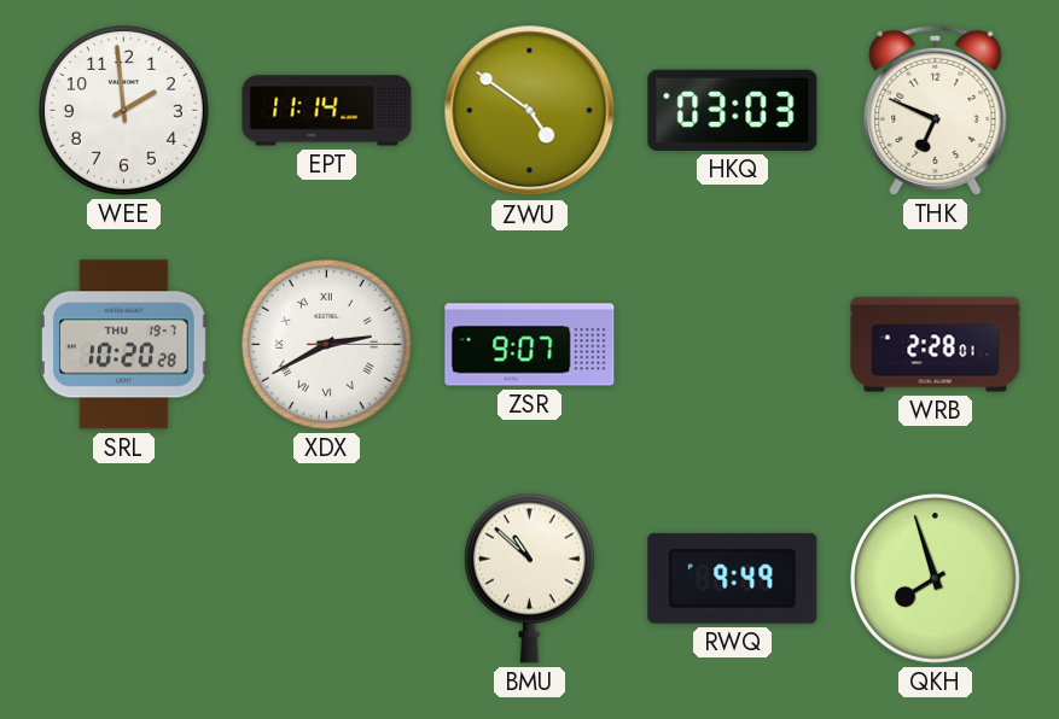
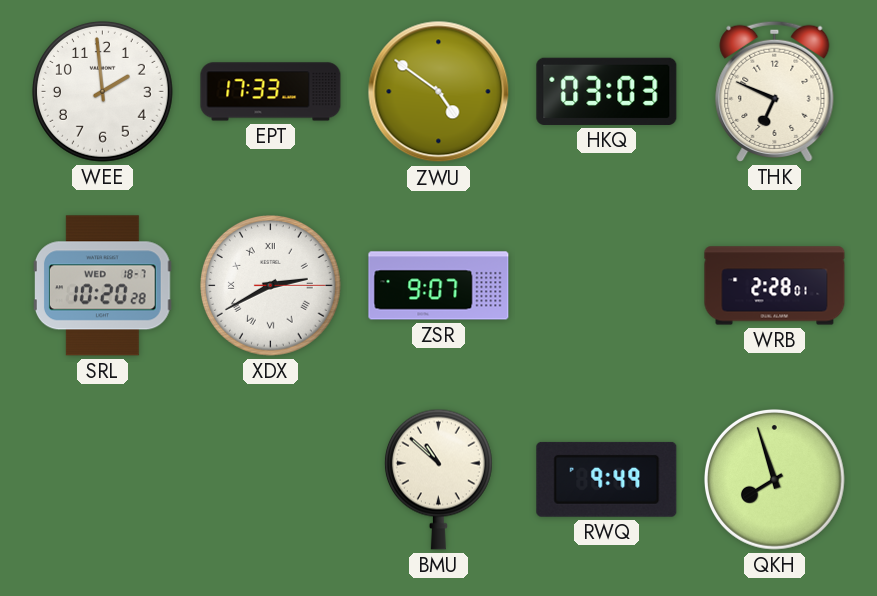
EPT: 11:14 -> 17:33 (271, 92)
SRL date: THU 19-7 -> WED 18-7 (102, 286)
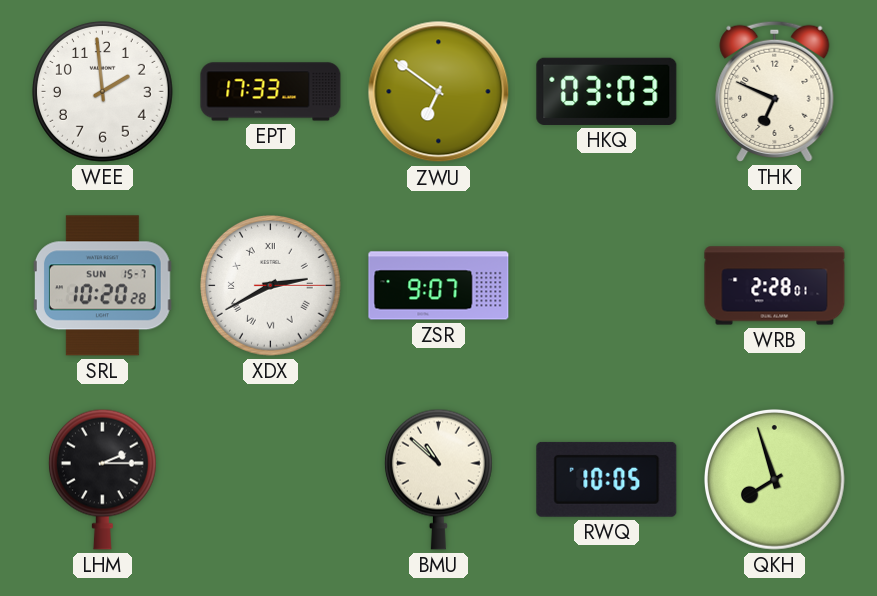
ZWU: 4:51 -> 6:51 (439, 92)
SRL date: WED 18-7 -> SUN 15-7 (102, 286)
LHM: none -> 2:15 (102, 479)
RWQ: 9:49 -> 10:05 (607, 479)
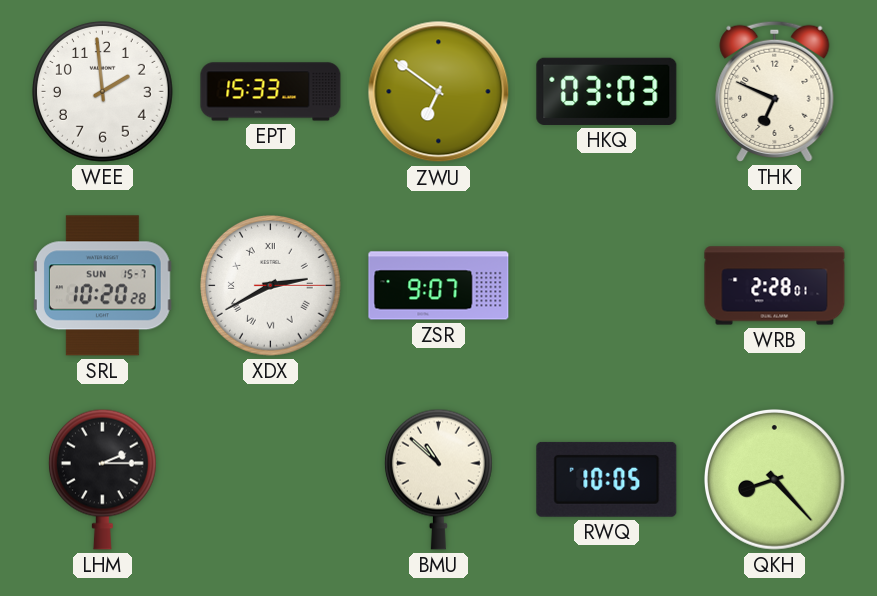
EPT: 17:33 -> 15:33 (271, 92)
QKH: 7:57 -> 8:23 (775, 480)
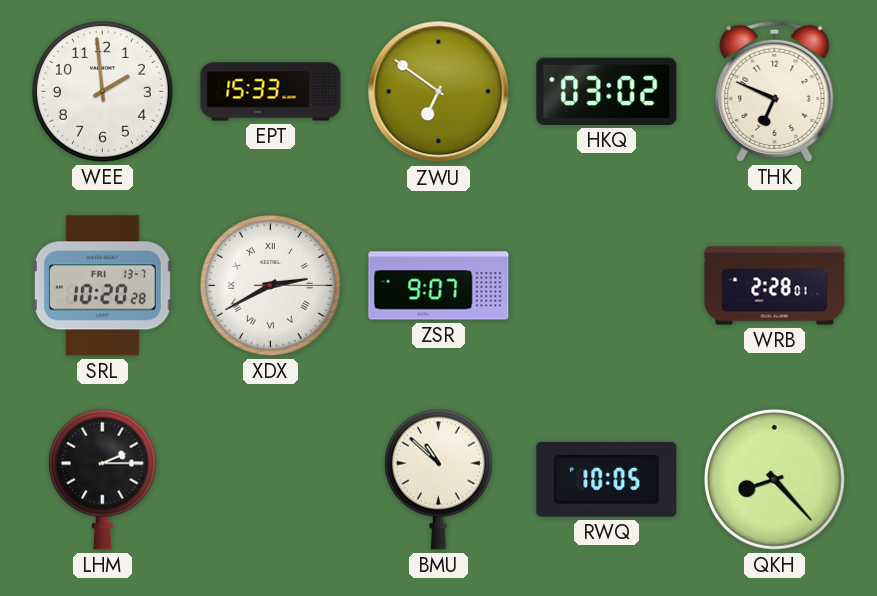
HKQ: 03:03 -> 03:02 (607, 91)
SRL date: SUN 15-7 -> FRI 13-7 (102, 286)
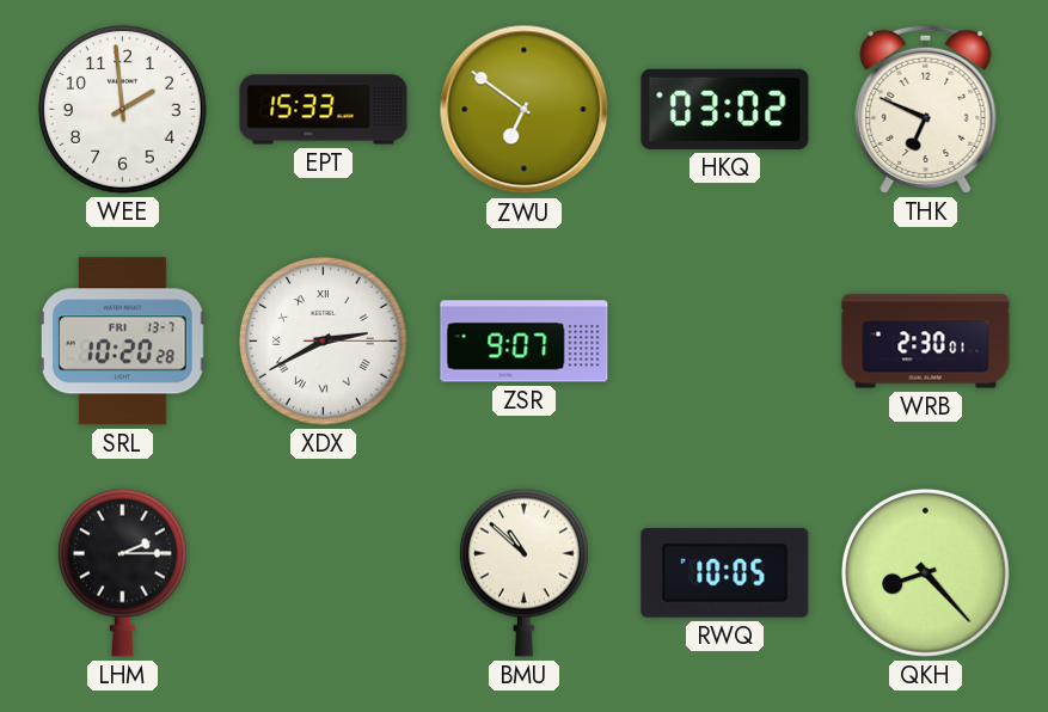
WRB: 2:28 -> 2:30 (926, 342)
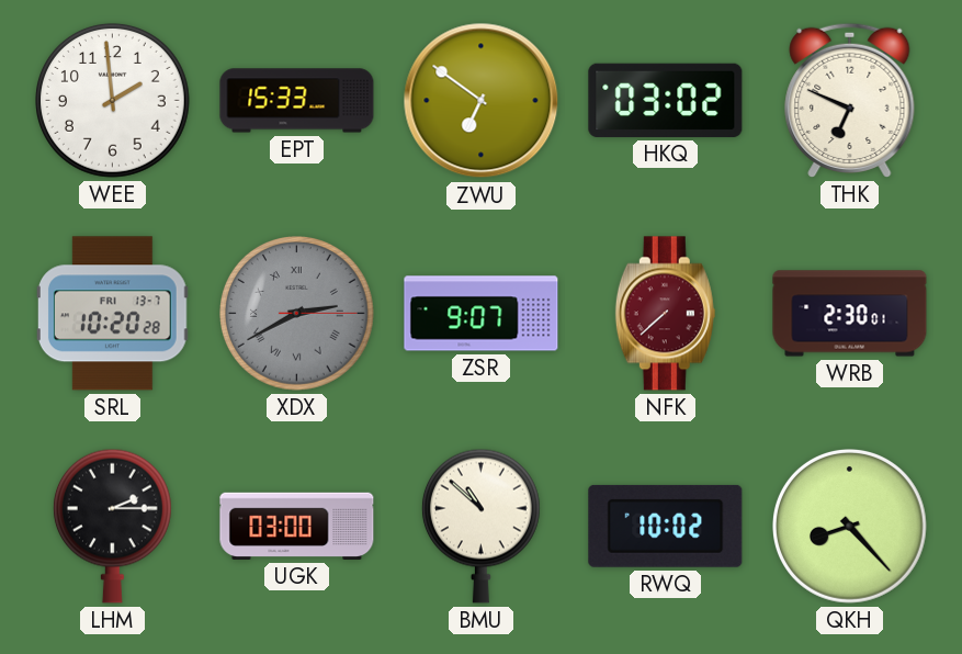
XDX dial: white -> grey (297, 314)
NFK: none -> 7:38 (665, 314)
UGK: none -> 03:00 (297, 526)
RWQ: 10:05 -> 10:02 (666, 526)
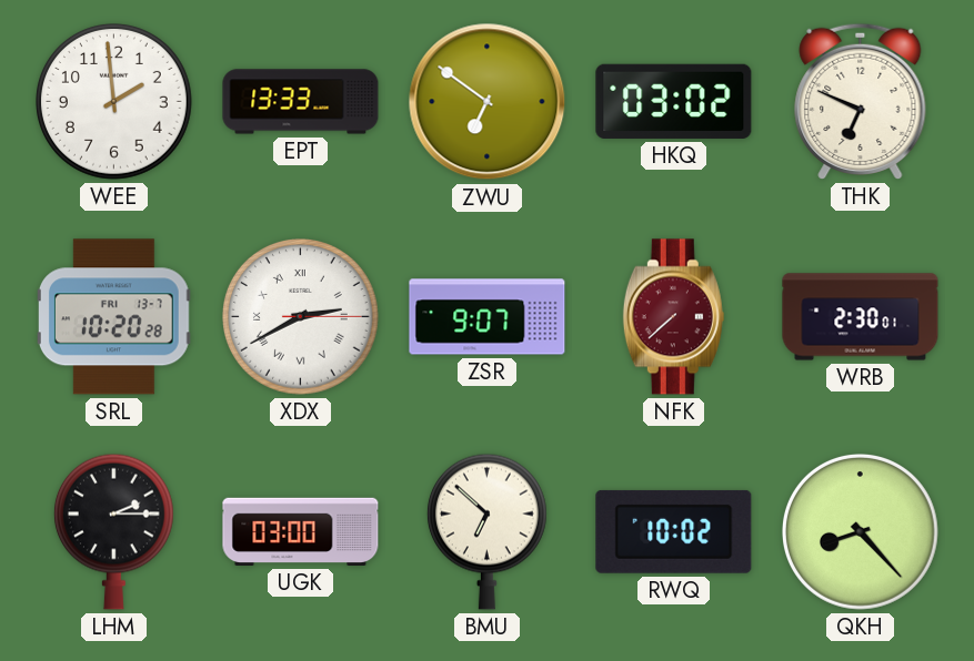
EPT: 15:33 -> 13:33 (301, 102)
XDX dial: grey -> white (301, 317)
BMU: 10:52 -> 6:52 (486, 531)
